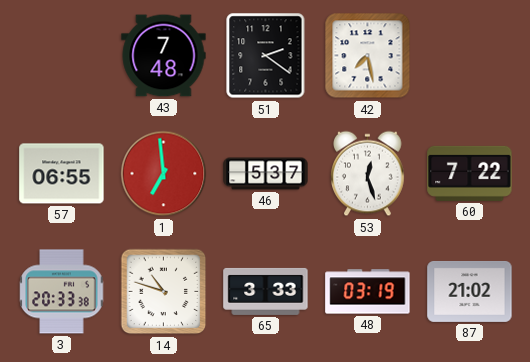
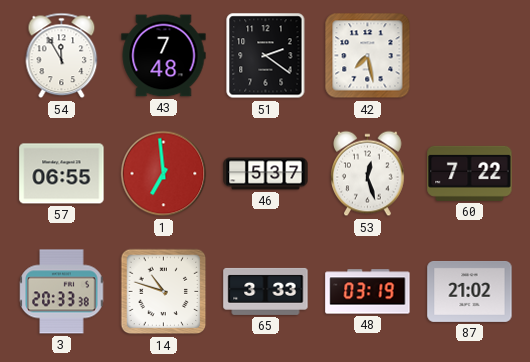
54: none -> 11:55 (62, 56)
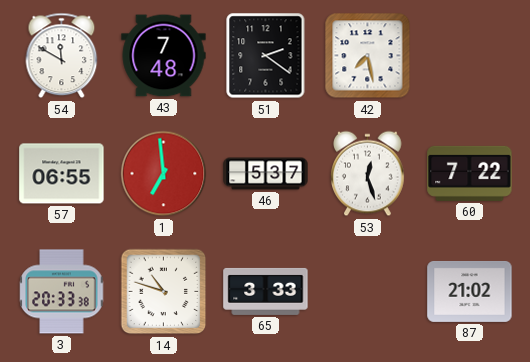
54: 11:55 -> 11:50 (62, 56)
48: 03:19 -> none (368, 292)
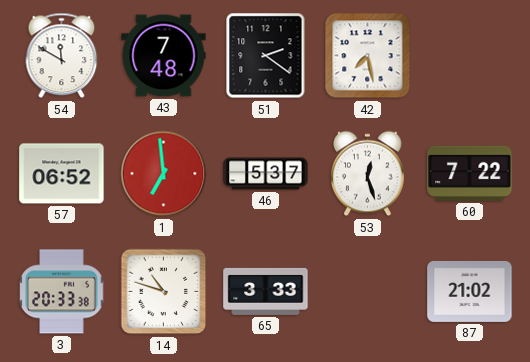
57: 06:55 -> 06:52 (62, 174)
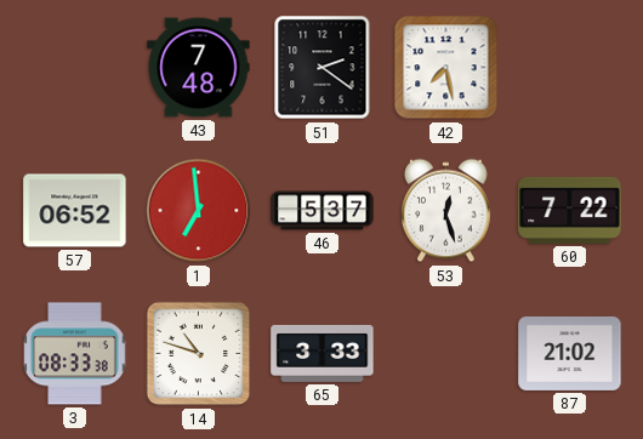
54: 11:50 -> none (62, 56)
3: 20:33 -> 08:33 (75, 354)
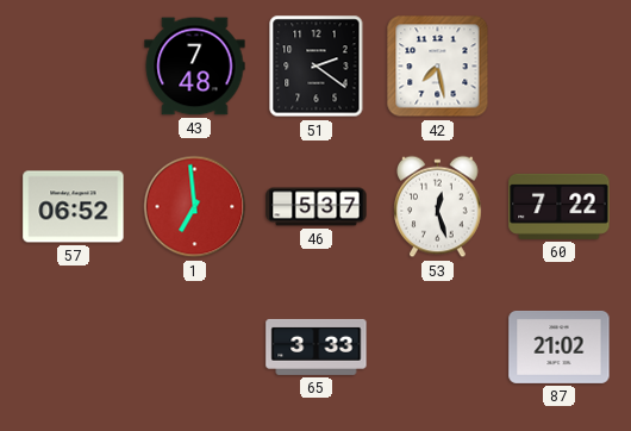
3: 08:33 -> none (75, 354)
14: 10:48 -> none (199, 354)
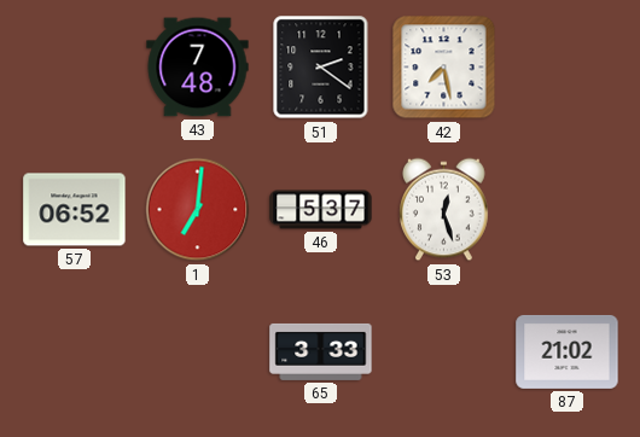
1: 6:59 -> 7:01 (198, 210)
60: 7:22 -> none (560, 206)
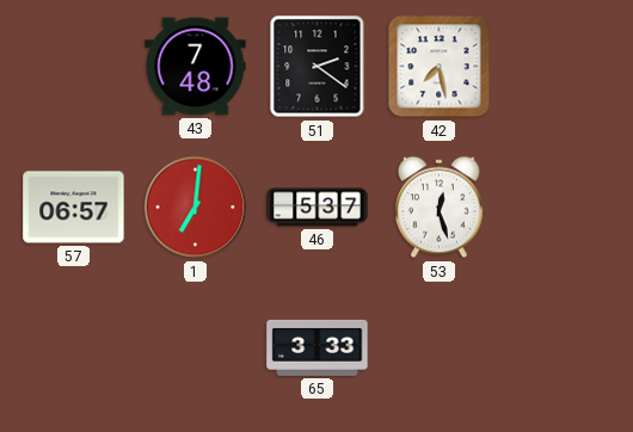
57: 06:52 -> 06:57 (74, 208)
87: 21:02 -> none (568, 351)
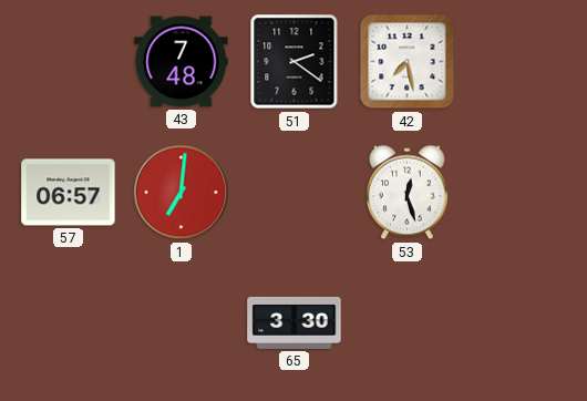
46: 5:37 -> none (318, 208)
65: 3:33 -> 3:30 (295, 322)
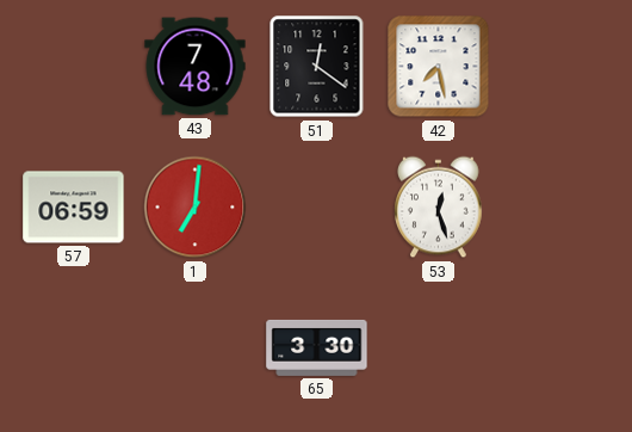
51: 2:21 -> 12:21 (317, 67)
57: 06:57 -> 06:59 (74, 208)
